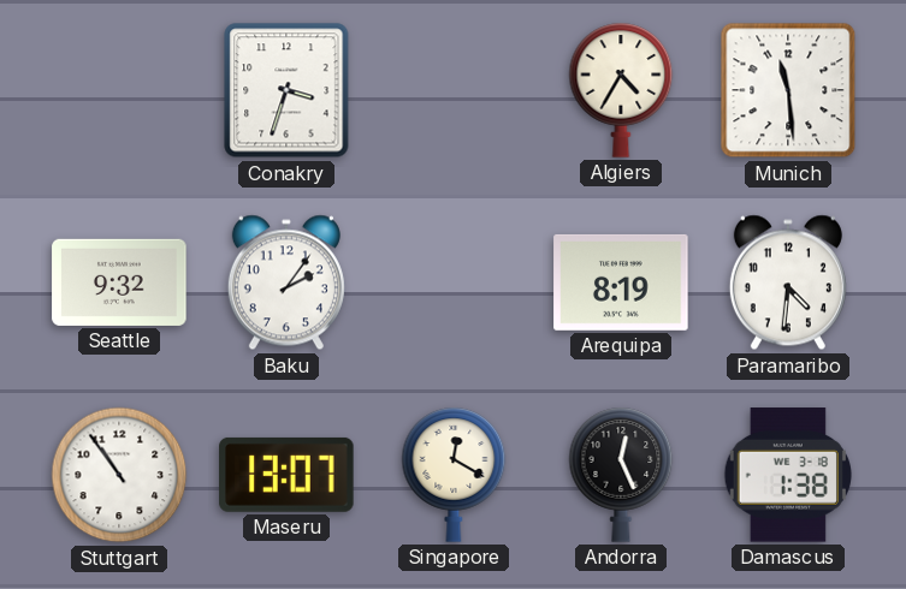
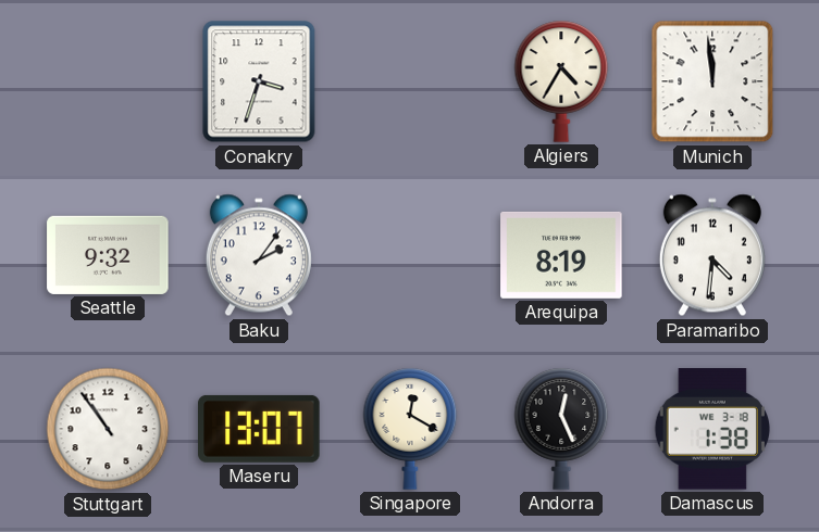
Munich: 11:29 -> 11:59 (712, 81)
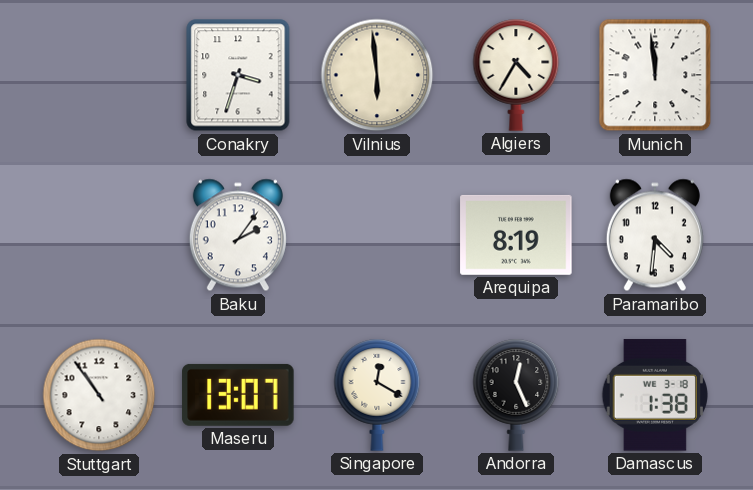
Vilnius: none -> 5:59 (377, 75)
Seattle: 9:32 -> none (108, 255)
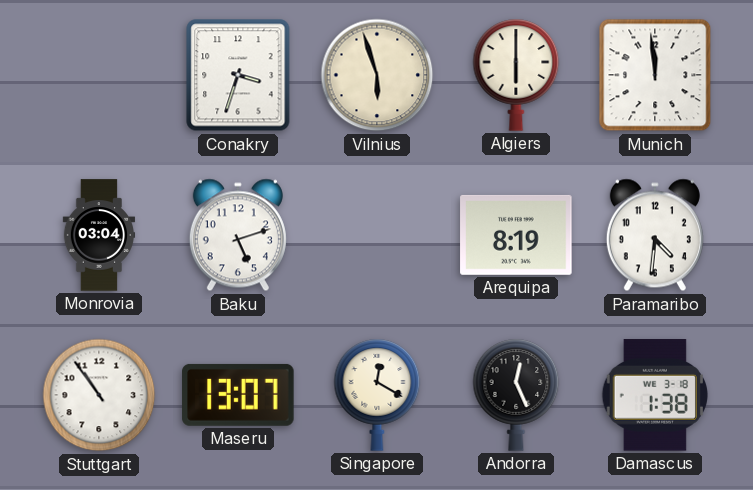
Vilnius: 5:59 -> 5:57 (377, 75)
Algiers: 4:35 -> 6:00 (516, 75)
Monrovia: none -> 03:04 (99, 235)
Baku: 2:06 -> 5:12 (238, 235)
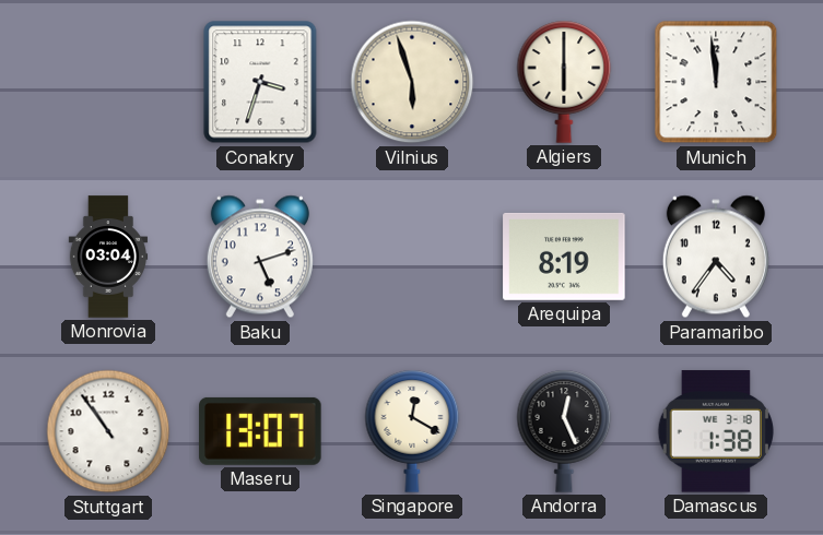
Paramaribo: 4:31 -> 4:36 (716, 257)
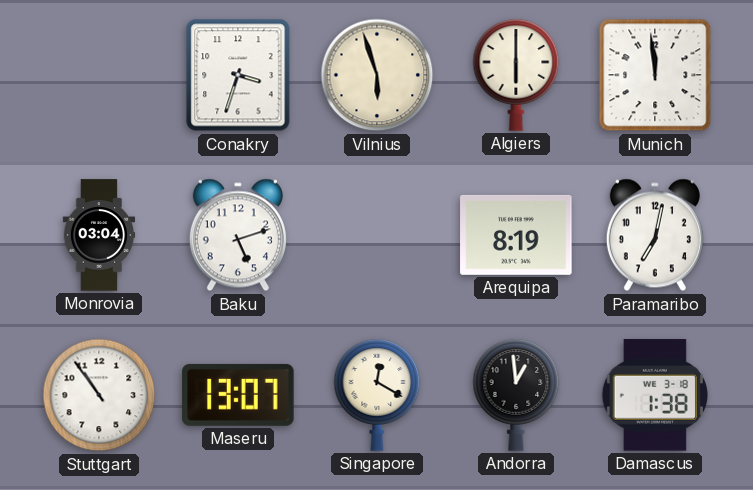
Paramaribo: 4:36 -> 7:02 (655, 235)
Andorra: 12:26 -> 12:59 (516, 395)
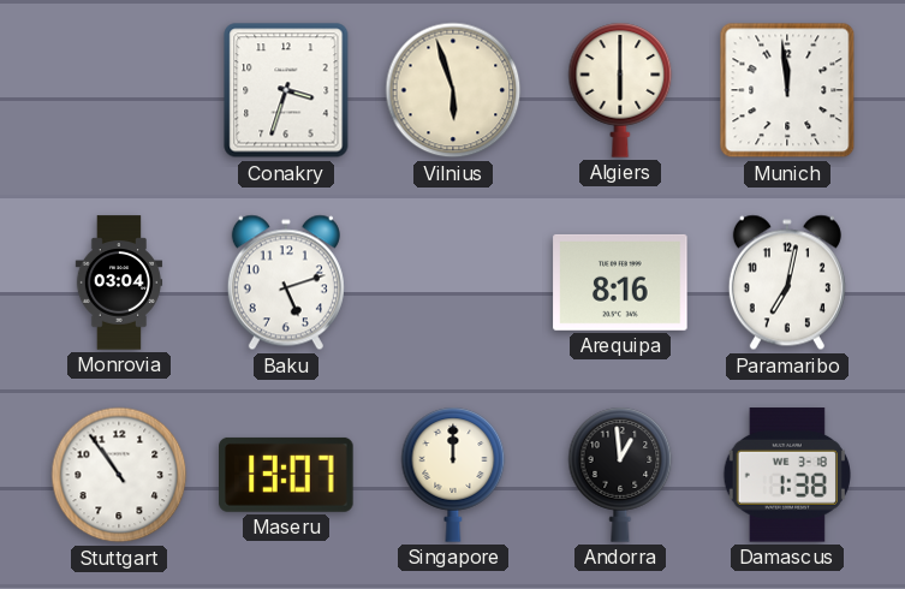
Arequipa: 8:19 -> 8:16 (620, 282)
Singapore: 12:20 -> 12:00 (453, 475)
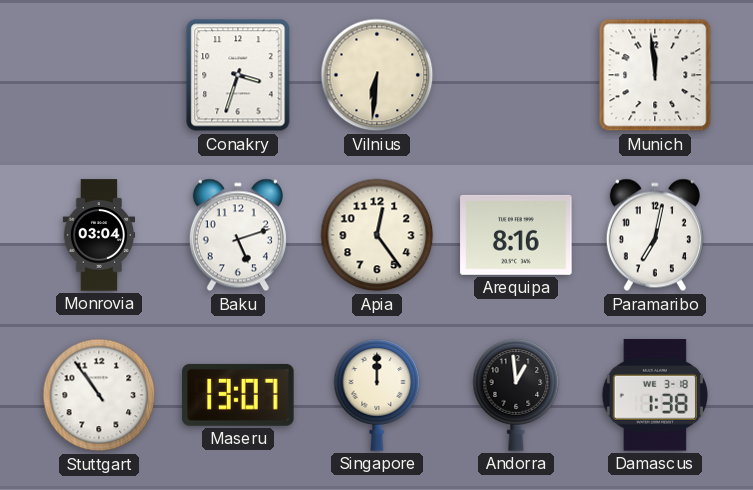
Vilnius: 5:57 -> 6:31 (377, 75)
Algiers: 6:00 -> none (620, 90)
Apia: none -> 12:24 (377, 235)
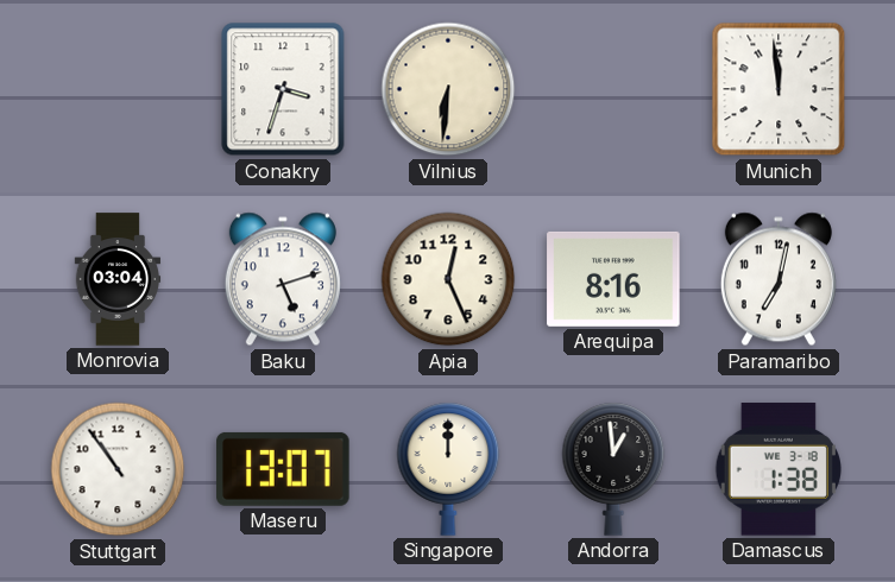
Apia: 12:24 -> 12:26 (448, 279)
